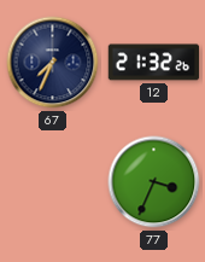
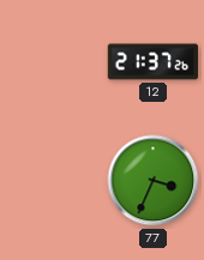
67: 7:34 -> none (53, 63)
12: 21:32 -> 21:37 (154, 62)
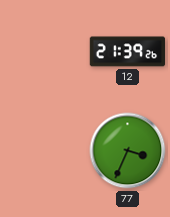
12: 21:37 -> 21:39 (128, 52)
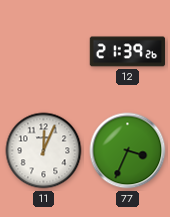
11: none -> 12:04 (44, 151)
